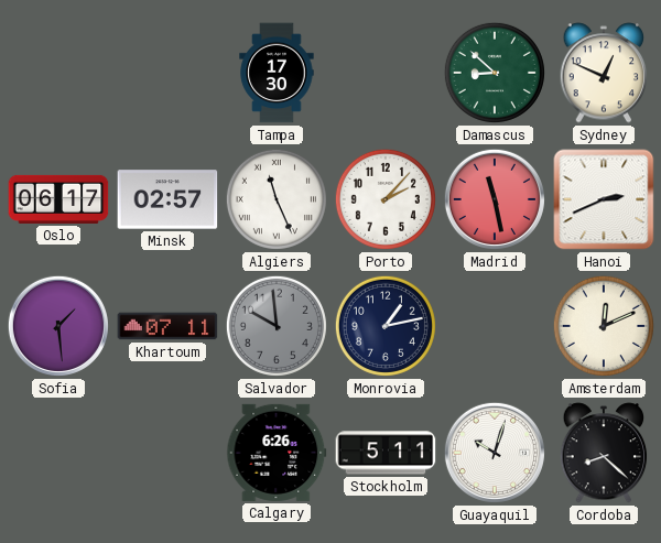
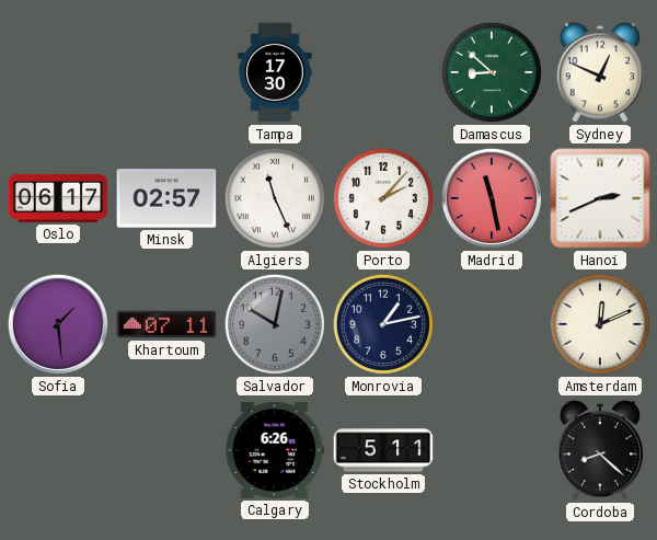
Salvador: 9:59 -> 10:02 (275, 324)
Guayaquil: 10:03 -> none (495, 453)
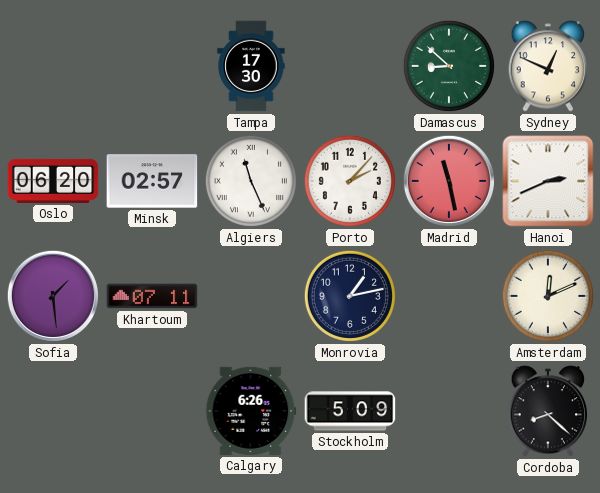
Oslo: 06:17 -> 06:20 (53, 181)
Salvador: 10:02 -> none (275, 324)
Stockholm: 5:11 -> 5:09 (350, 411)
